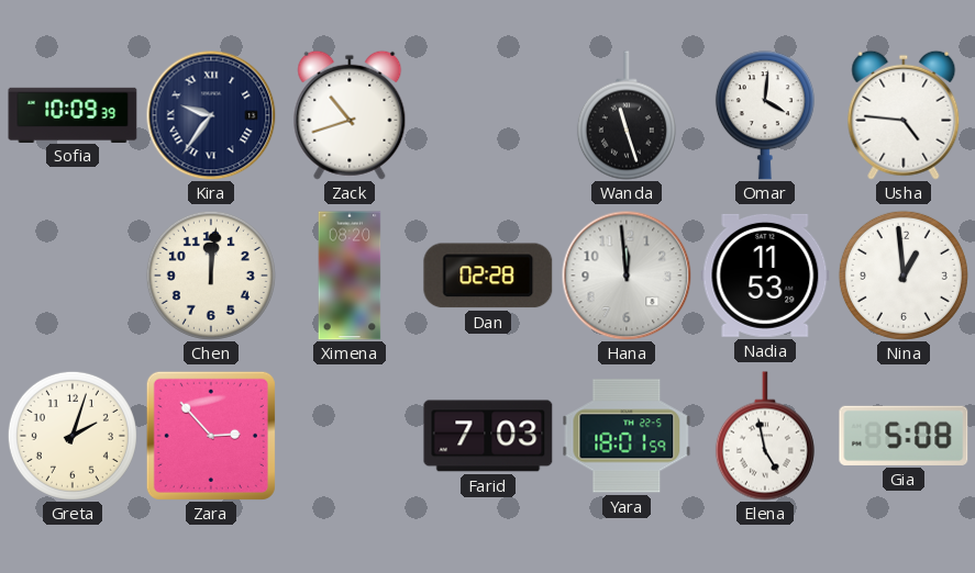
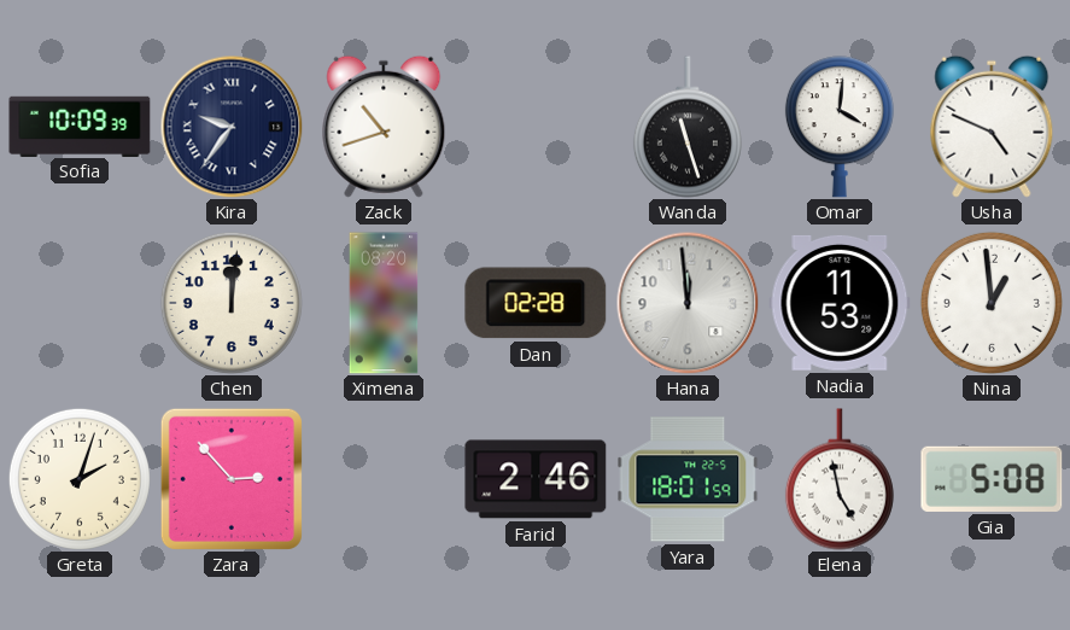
Usha: 4:46 -> 4:49 (992, 127)
Farid: 7:03 -> 2:46 (536, 479)
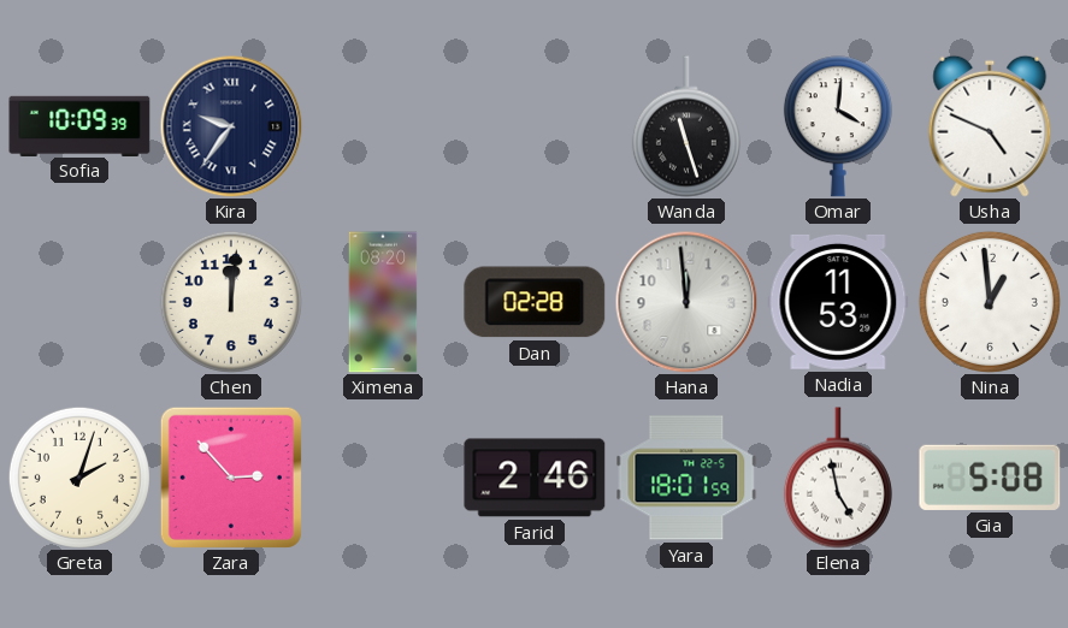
Zack: 10:42 -> none (384, 127)
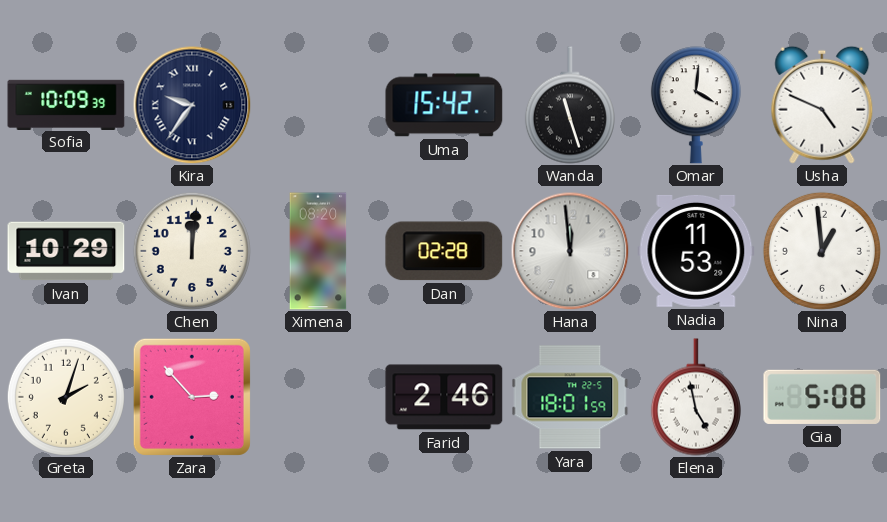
Uma: none -> 15:42 (444, 105)
Ivan: none -> 10:29 (66, 251)
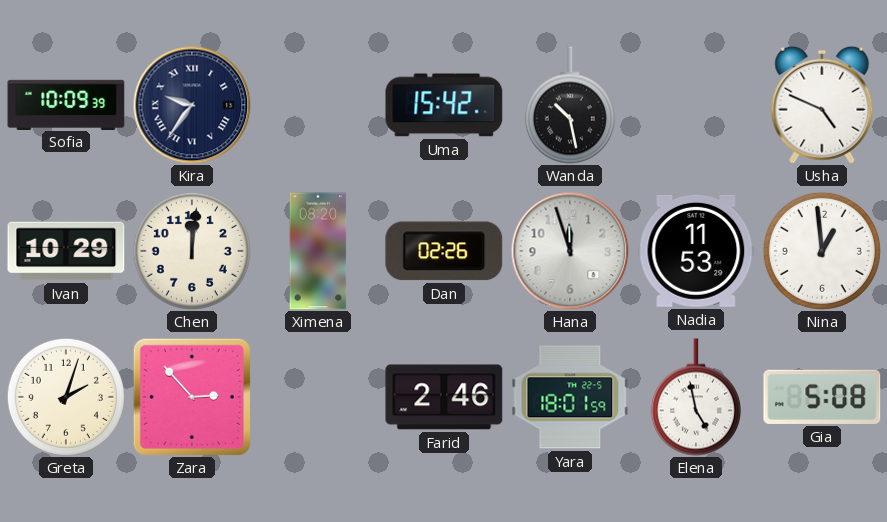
Wanda: 11:27 -> 10:28 (570, 105)
Omar: 4:01 -> none (696, 105)
Dan: 02:28 -> 02:26 (444, 251)
Hana: 11:59 -> 11:57 (570, 251)
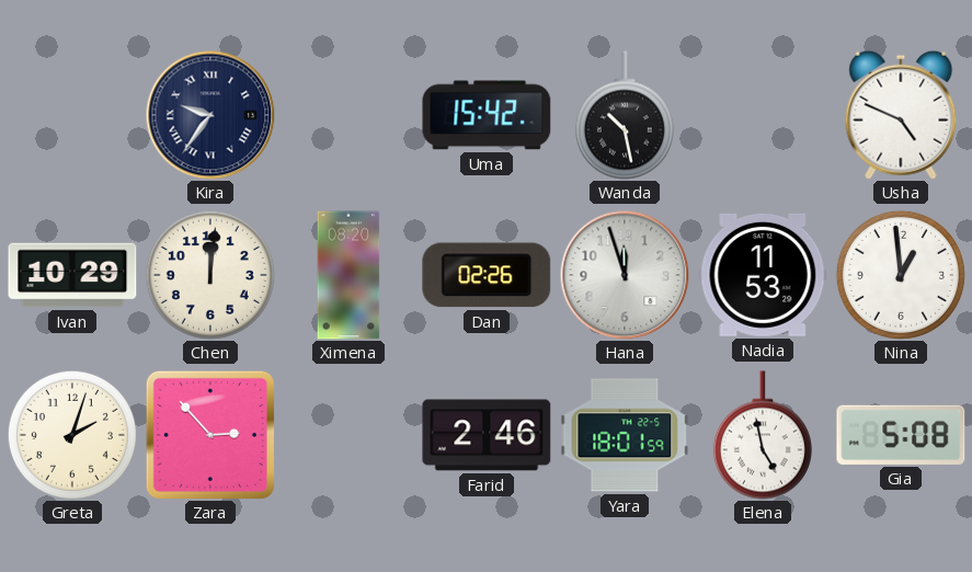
Sofia: 10:09 -> none (66, 104)
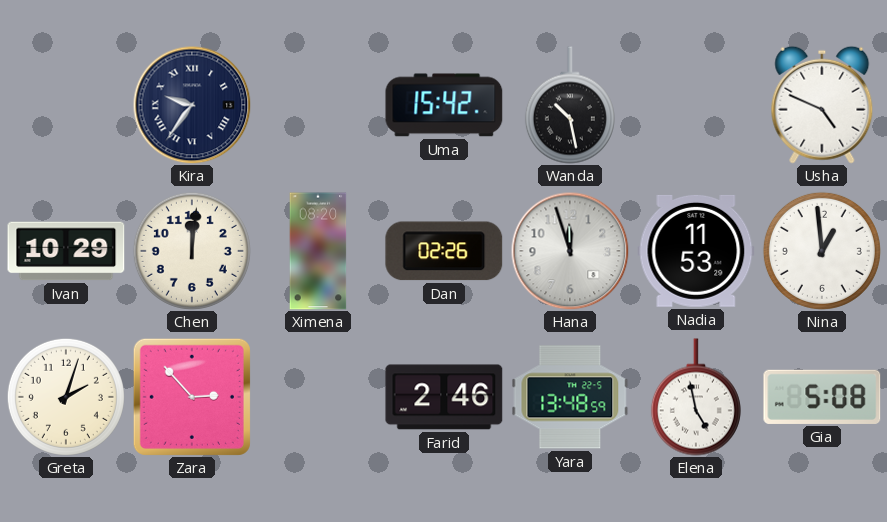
Yara: 18:01 -> 13:48 (570, 397)
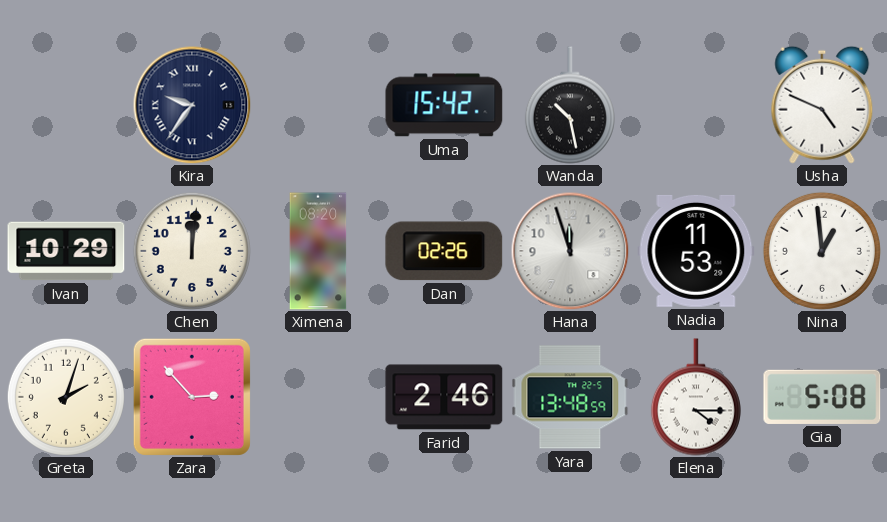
Elena: 4:58 -> 4:15 (696, 397)
